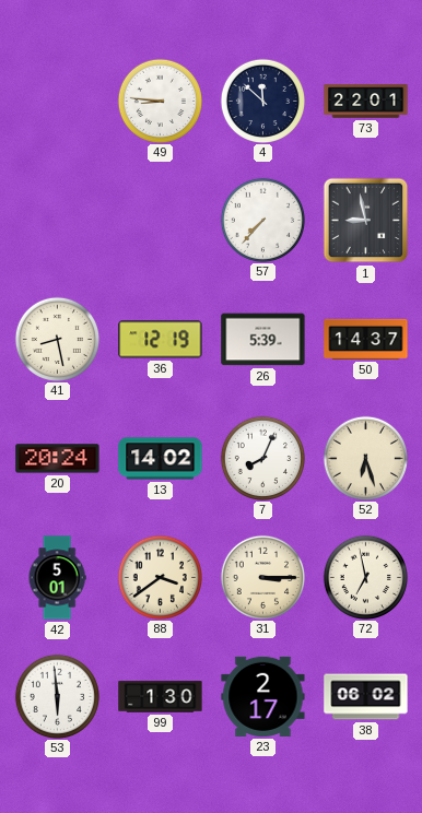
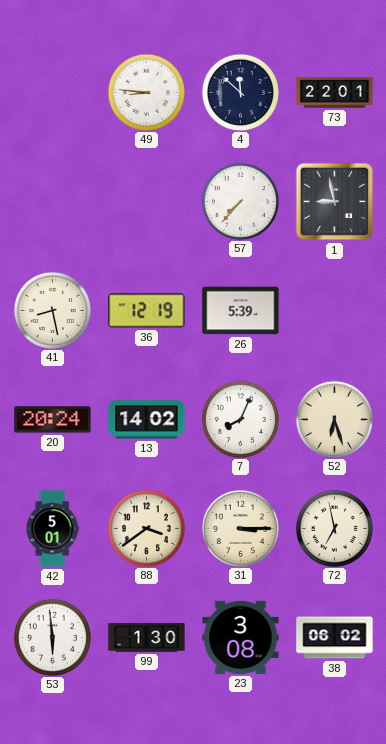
50: 14:37 -> none (366, 339)
23: 2:17 -> 3:08 (241, 637)
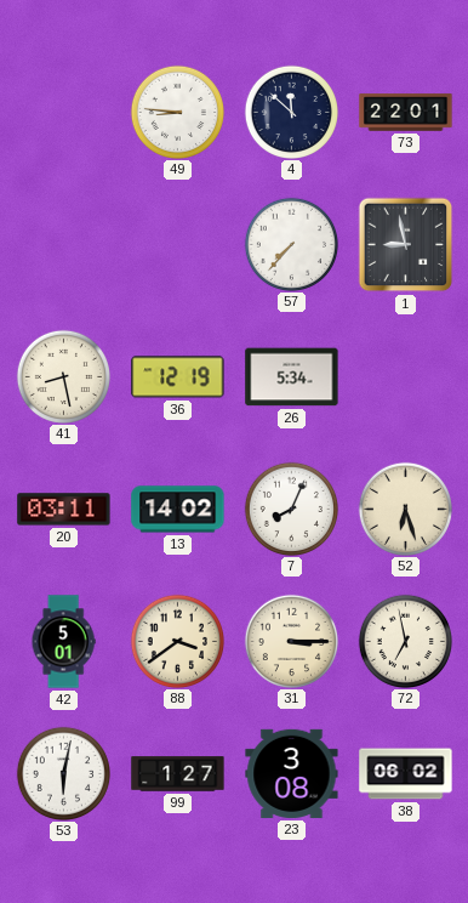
26: 5:39 -> 5:34 (292, 377)
20: 20:24 -> 03:11 (64, 510)
53: 5:59 -> 6:02 (63, 773)
99: 1:30 -> 1:27 (178, 774)
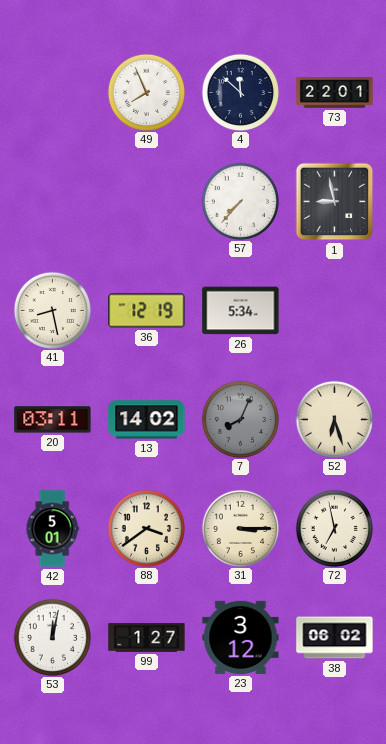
49: 8:46 -> 7:56 (146, 92)
7 dial: white -> grey (240, 419)
53: 6:02 -> 12:02 (52, 637)
23: 3:08 -> 3:12 (241, 637)
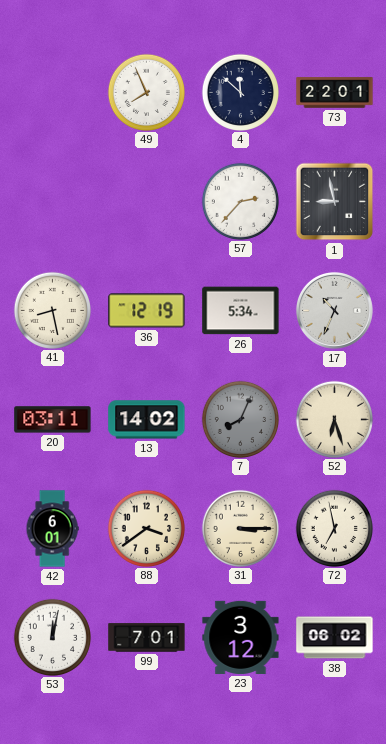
57: 7:37 -> 2:37 (240, 201)
17: none -> 10:34 (334, 310)
42: 5:01 -> 6:01 (52, 529)
99: 1:27 -> 7:01 (147, 638)
